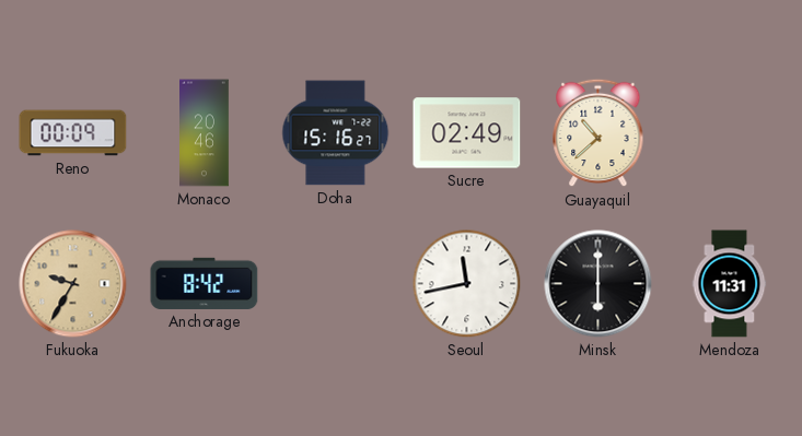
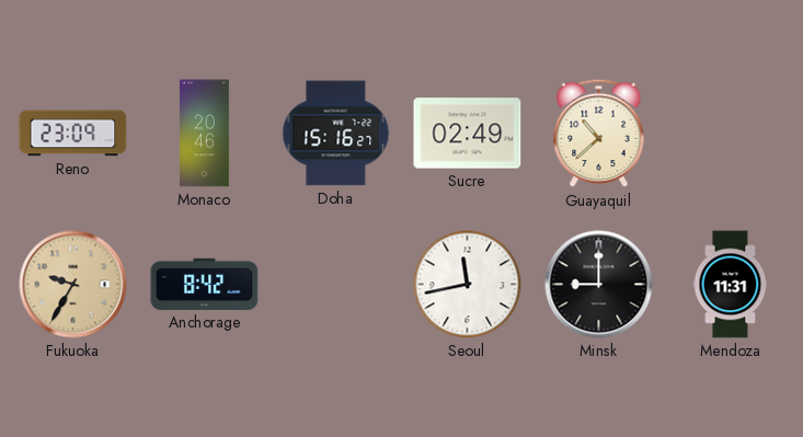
Reno: 00:09 -> 23:09 (73, 134)
Minsk: 6:00 -> 9:00 (599, 285)
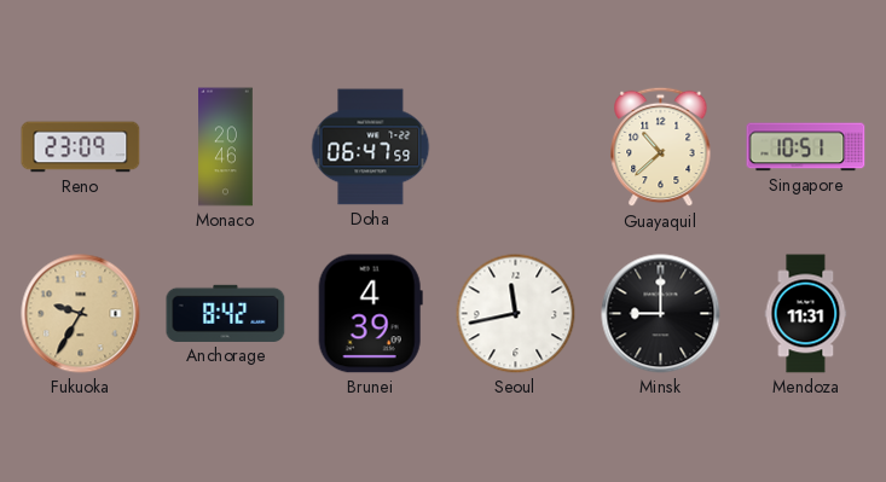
Doha: 15:16 -> 06:47 (371, 147)
Sucre: 02:49 -> none (468, 134)
Singapore: none -> 10:51 (806, 147)
Brunei: none -> 4:39 (370, 314)
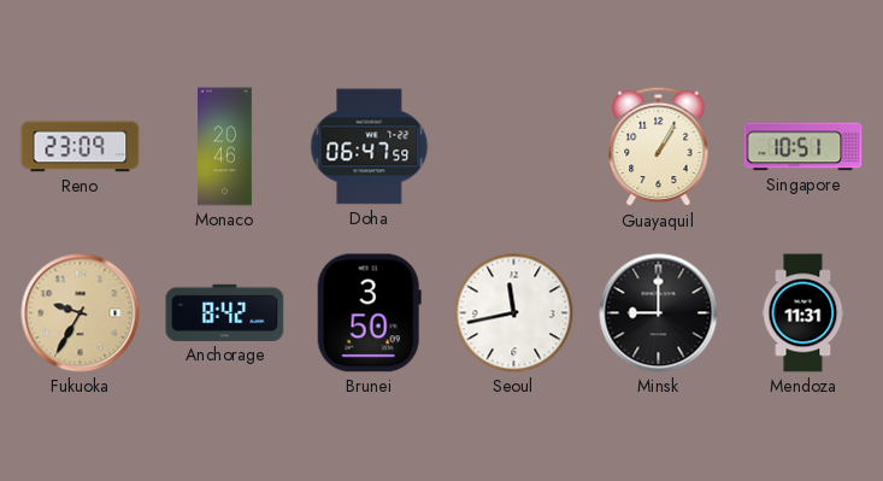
Guayaquil: 10:38 -> 1:05 (659, 147)
Brunei: 4:39 -> 3:50 (369, 313)
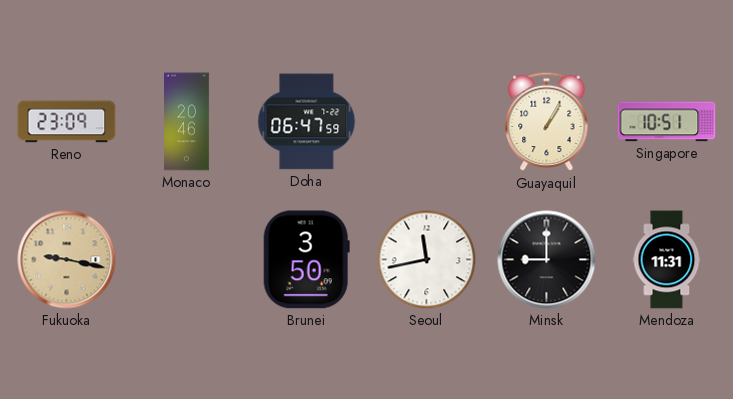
Fukuoka: 9:35 -> 9:17 (67, 260)
Anchorage: 8:42 -> none (225, 312)
